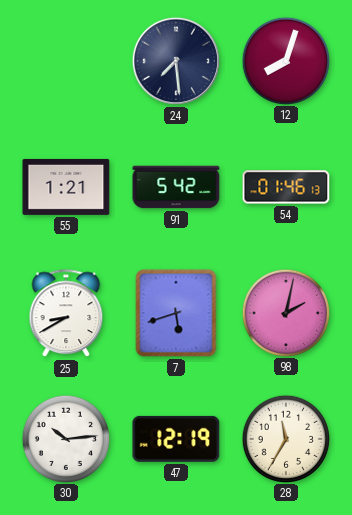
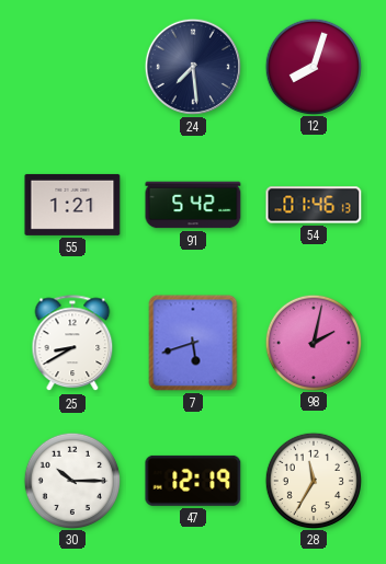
30: 10:14 -> 10:15 (71, 480)
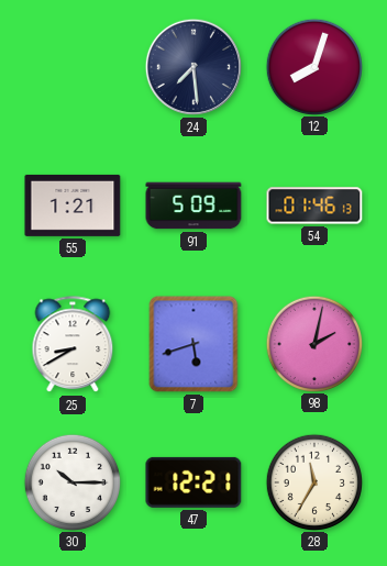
91: 5:42 -> 5:09 (193, 206)
47: 12:19 -> 12:21 (193, 482)
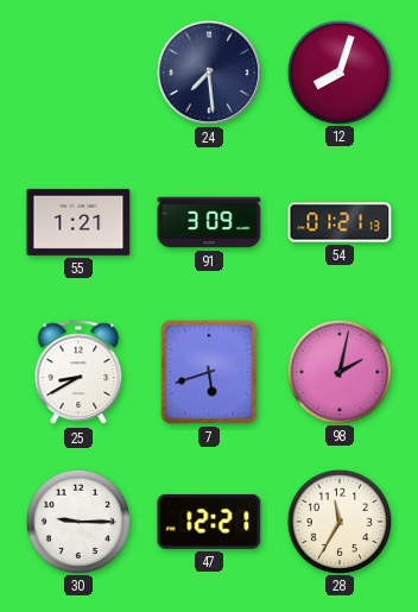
91: 5:09 -> 3:09 (209, 222)
54: 01:46 -> 01:21 (340, 222)
30: 10:15 -> 9:15 (77, 520)
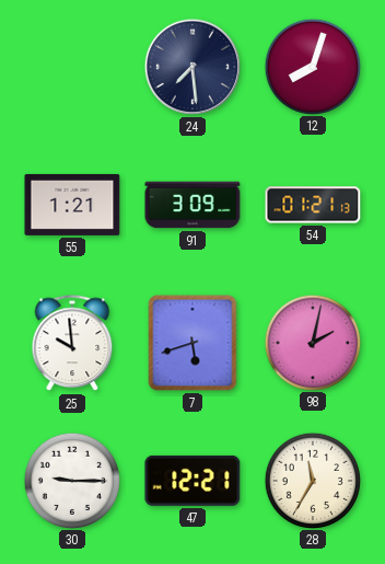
25: 8:40 -> 9:59 (72, 344)
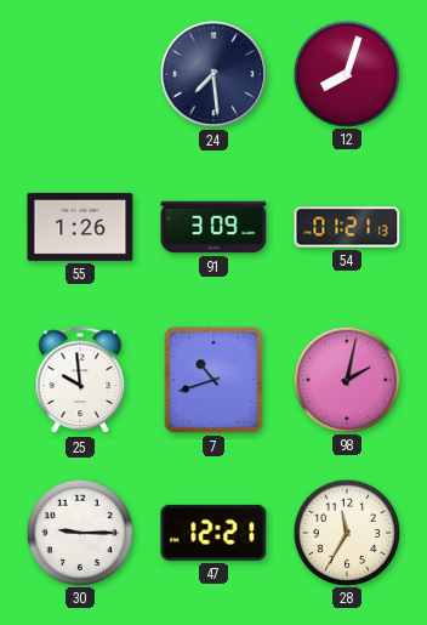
55: 1:21 -> 1:26 (80, 227)
7: 5:42 -> 10:42 (213, 380)
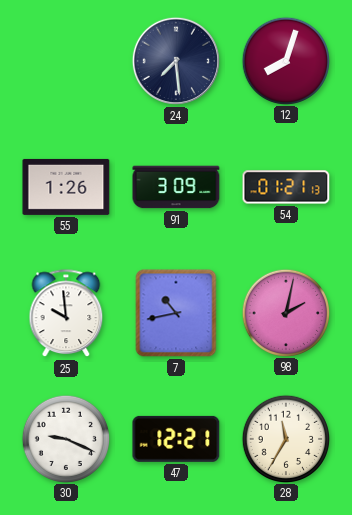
7: 10:42 -> 10:43 (176, 313)
30: 9:15 -> 9:19 (65, 438)
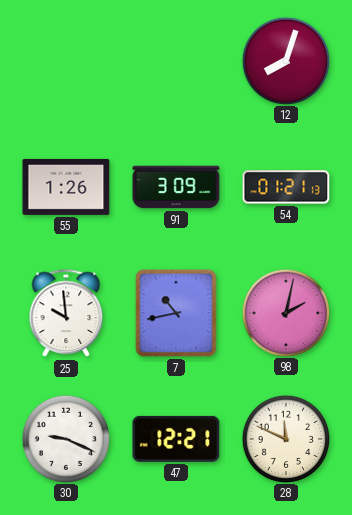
24: 7:29 -> none (176, 61)
28: 11:35 -> 11:49 (285, 438)
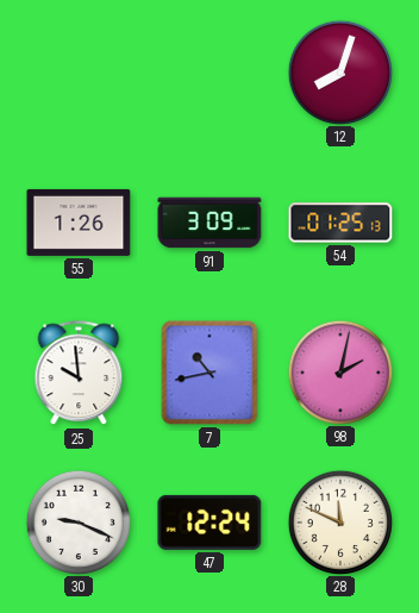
54: 01:21 -> 01:25 (340, 223)
47: 12:21 -> 12:24 (209, 523)
